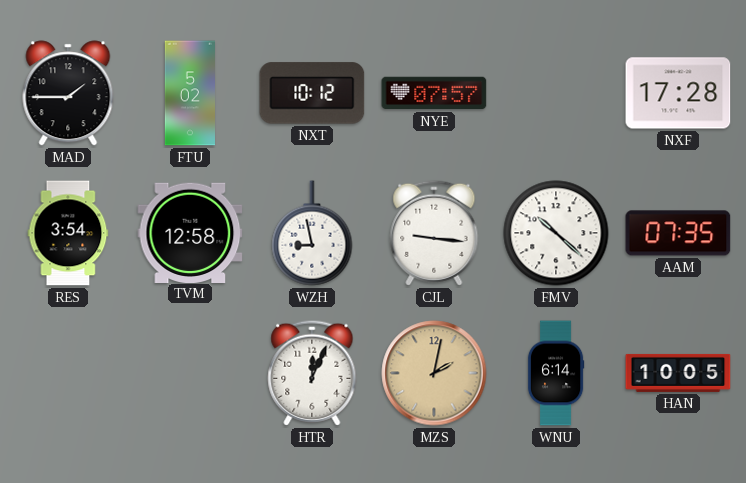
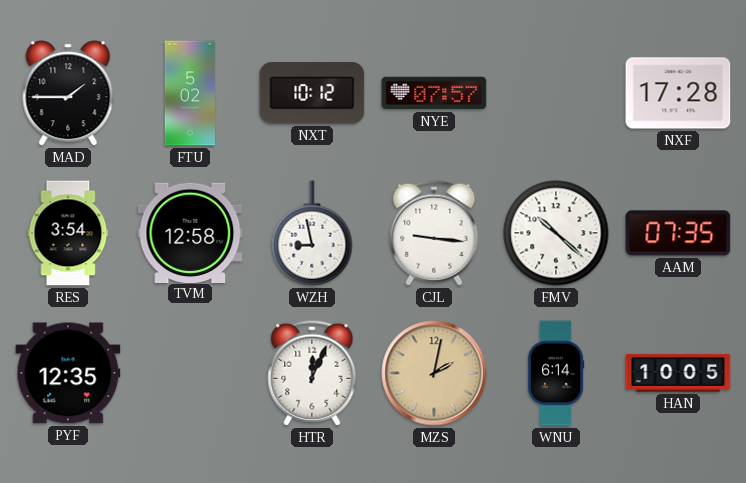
PYF: none -> 12:35 (68, 373)
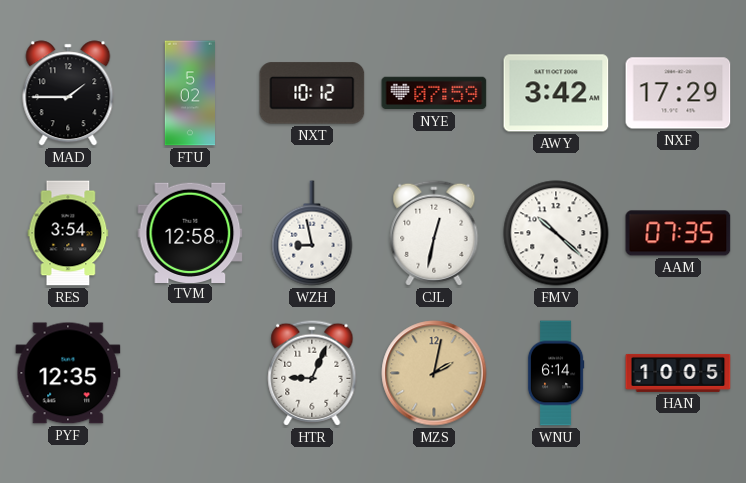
NYE: 07:57 -> 07:59 (434, 93)
AWY: none -> 3:42 (556, 93)
NXF: 17:28 -> 17:29 (678, 93)
CJL: 9:16 -> 12:32 (434, 233)
HTR: 12:04 -> 9:04 (312, 373)
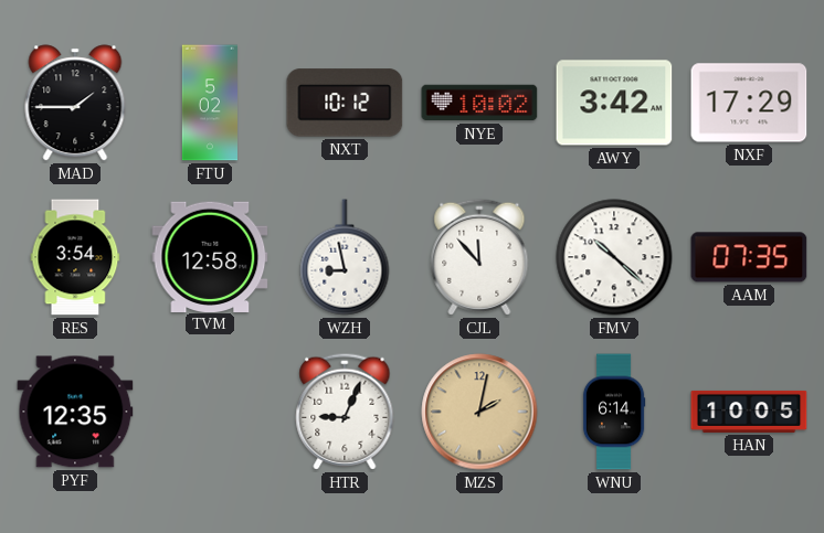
NYE: 07:59 -> 10:02 (479, 103)
CJL: 12:32 -> 11:53 (479, 257)
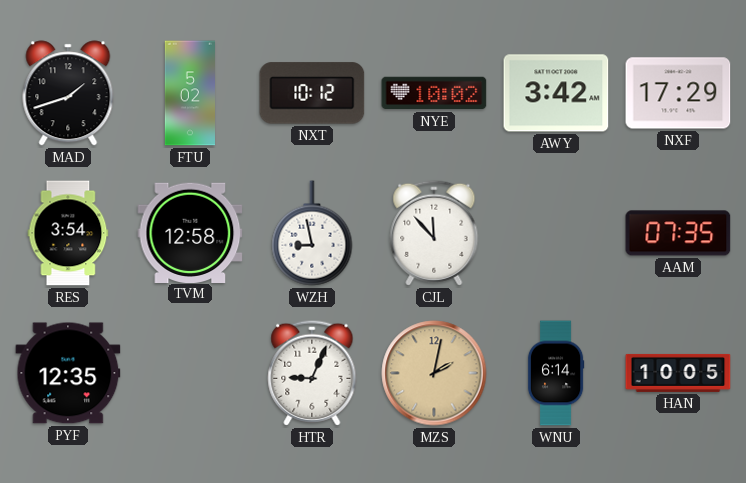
MAD: 1:45 -> 1:42 (68, 93)
FMV: 10:22 -> none (614, 257)
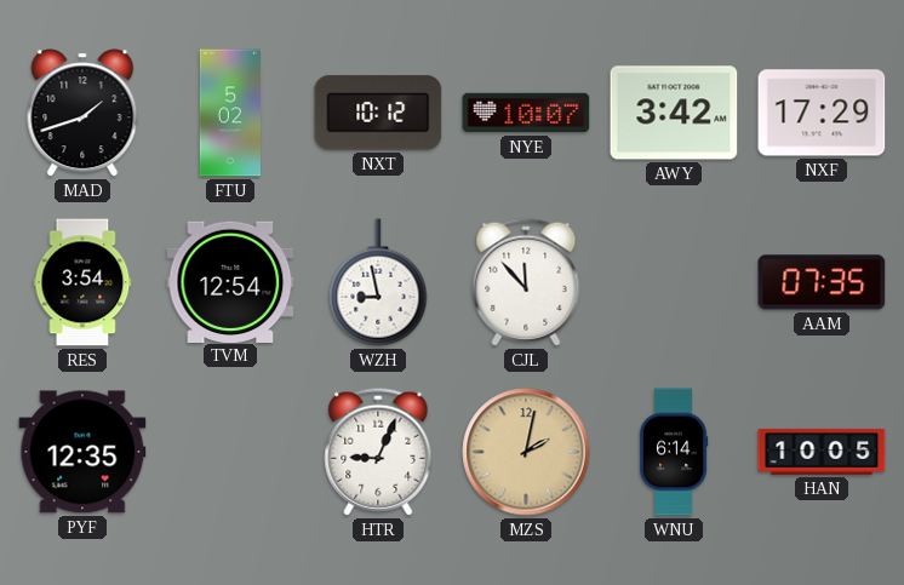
NYE: 10:02 -> 10:07 (526, 113)
TVM: 12:58 -> 12:54 (230, 281)
